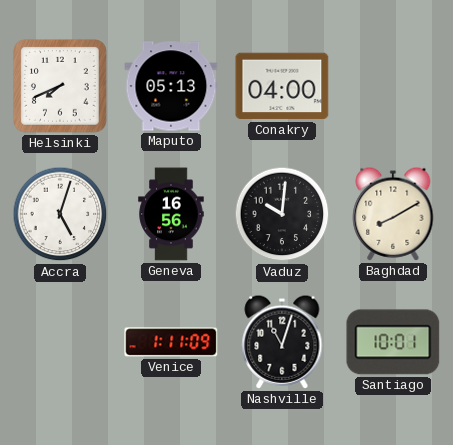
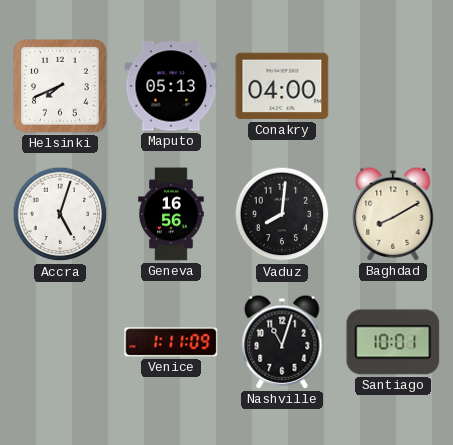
Vaduz: 10:01 -> 8:01 (282, 214)
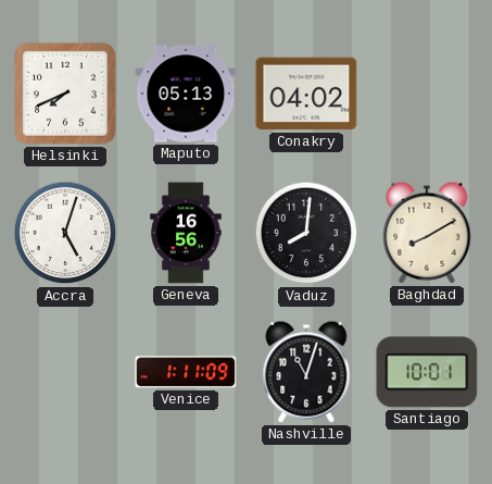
Conakry: 04:00 -> 04:02 (306, 94)
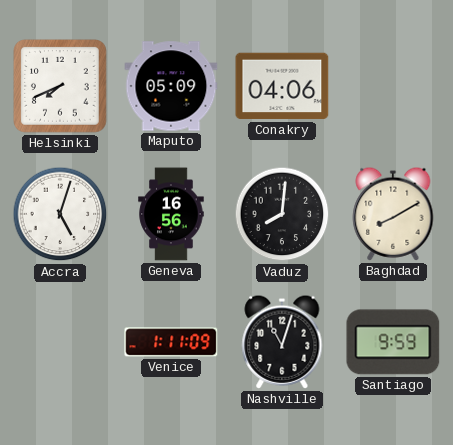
Maputo: 05:13 -> 05:09 (171, 86)
Conakry: 04:02 -> 04:06 (282, 86)
Santiago: 10:01 -> 9:59 (393, 342)
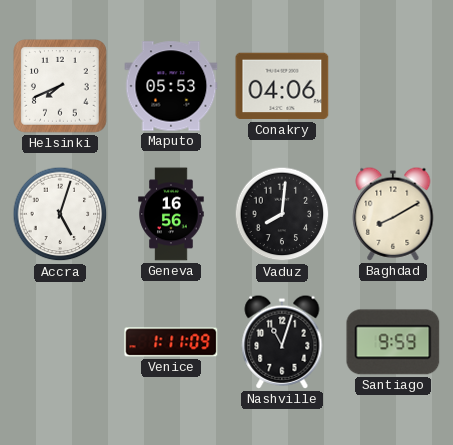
Maputo: 05:09 -> 05:53 (171, 86)
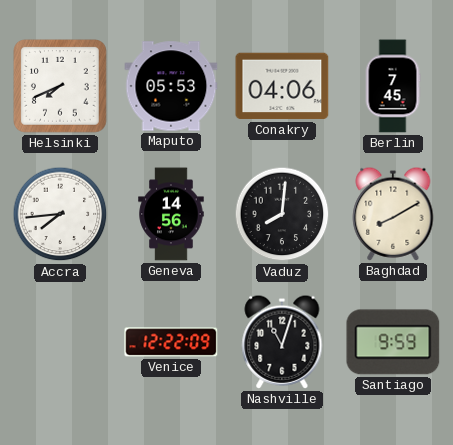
Berlin: none -> 7:45 (393, 86)
Accra: 5:03 -> 7:44 (60, 214)
Geneva: 16:56 -> 14:56 (171, 214)
Venice: 1:11 -> 12:22 (171, 342)
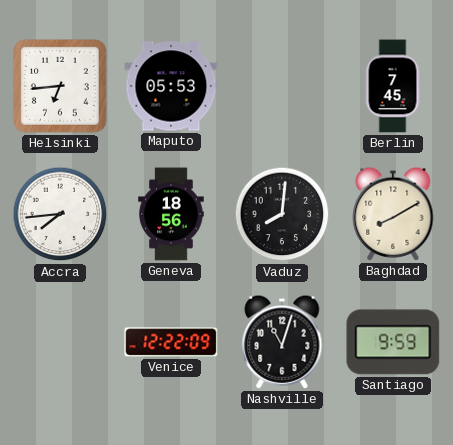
Helsinki: 7:41 -> 6:44 (61, 87)
Conakry: 04:06 -> none (282, 86)
Geneva: 14:56 -> 18:56 (171, 214)
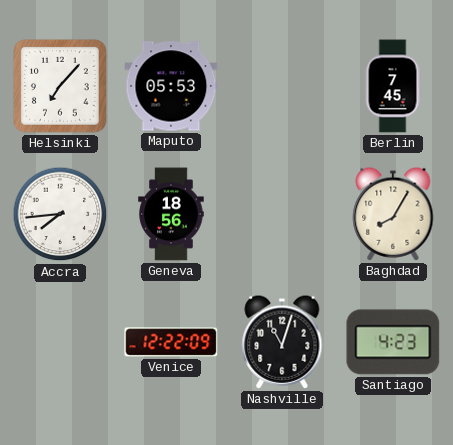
Helsinki: 6:44 -> 7:07 (61, 87)
Vaduz: 8:01 -> none (282, 214)
Baghdad: 8:10 -> 8:05 (393, 214)
Santiago: 9:59 -> 4:23 (393, 342)
